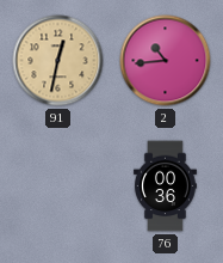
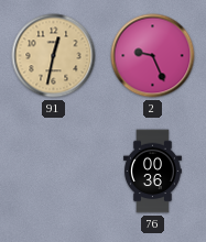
2: 10:44 -> 9:26 (153, 56)
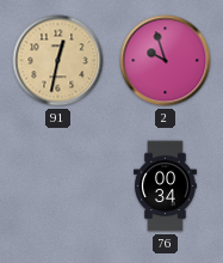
2: 9:26 -> 9:57 (166, 61)
76: 00:36 -> 00:34 (166, 186)
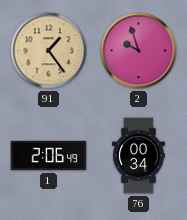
91: 12:32 -> 1:24 (49, 51)
1: none -> 2:06 (49, 156)
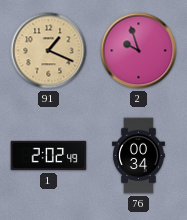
91: 1:24 -> 1:19 (49, 51)
1: 2:06 -> 2:02 (49, 156)
